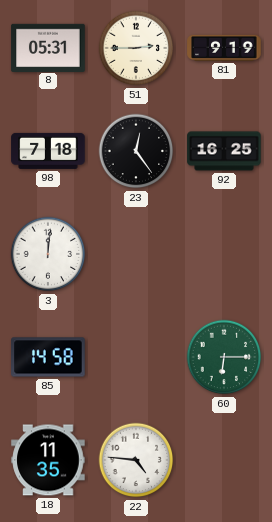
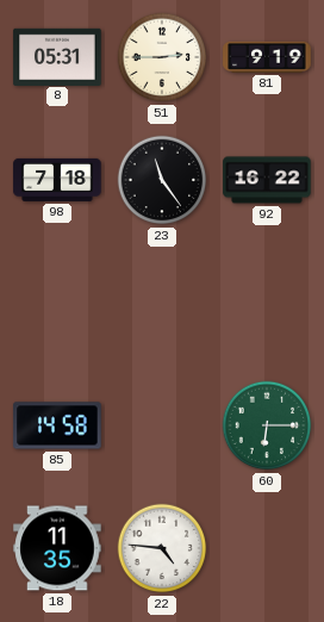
23: 12:24 -> 11:24 (162, 180)
92: 16:25 -> 16:22 (267, 180)
3: 12:01 -> none (48, 254)
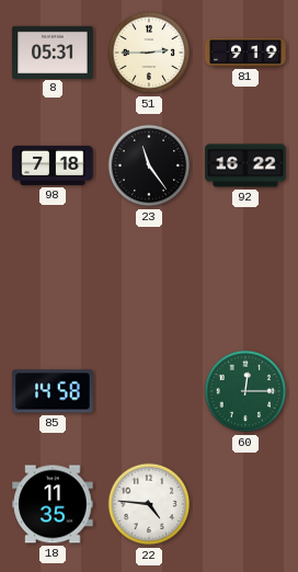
60: 6:15 -> 12:15 (245, 391)
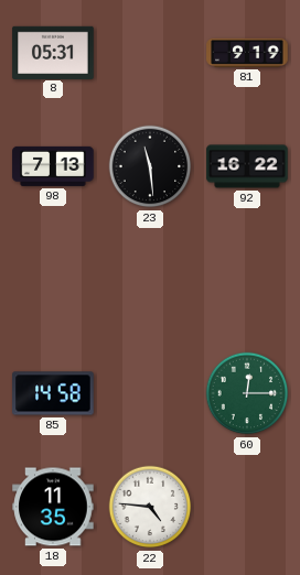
51: 2:45 -> none (149, 53)
98: 7:18 -> 7:13 (53, 166)
23: 11:24 -> 11:29 (150, 166)
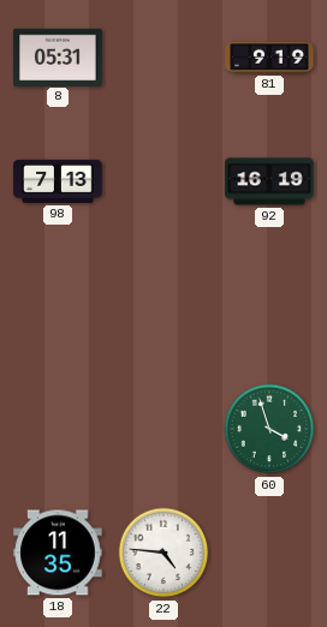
23: 11:29 -> none (150, 166)
92: 16:22 -> 16:19 (269, 181)
85: 14:58 -> none (53, 393)
60: 12:15 -> 3:57 (269, 429)
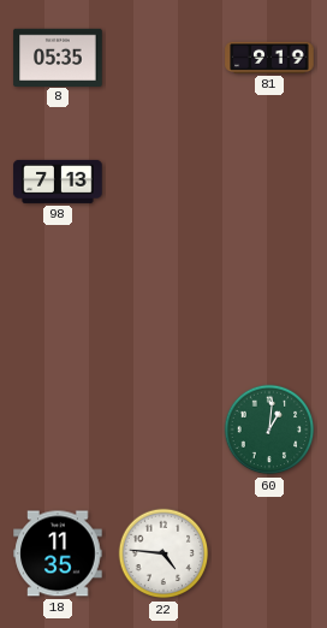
8: 05:31 -> 05:35 (58, 57)
92: 16:19 -> none (269, 181)
60: 3:57 -> 1:01 (269, 429)
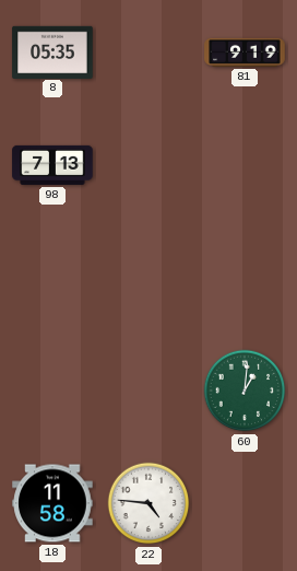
18: 11:35 -> 11:58 (52, 503)
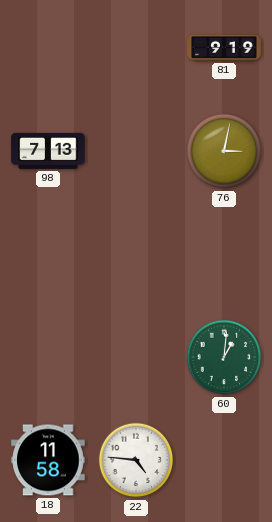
8: 05:35 -> none (52, 51)
76: none -> 3:02 (224, 151)
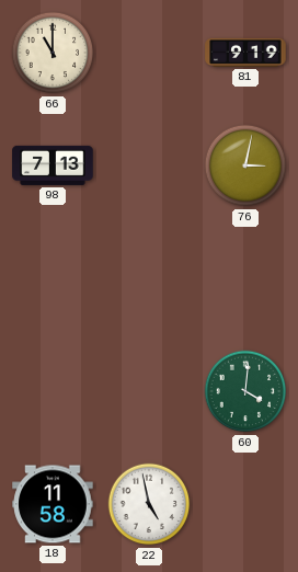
66: none -> 11:00 (53, 53)
60: 1:01 -> 4:01 (245, 391)
22: 4:46 -> 4:58 (149, 504)
